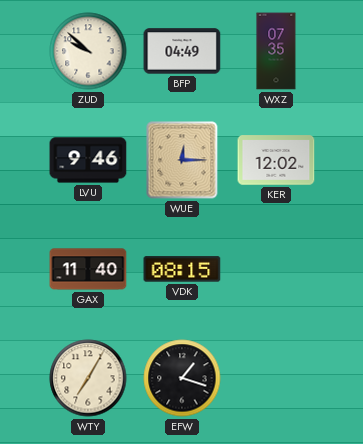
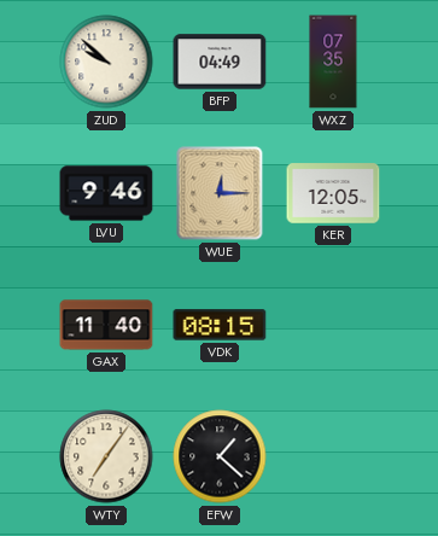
KER: 12:02 -> 12:05 (333, 193)
WTY: 7:05 -> 7:06 (106, 456)
EFW: 1:18 -> 1:22 (220, 456)
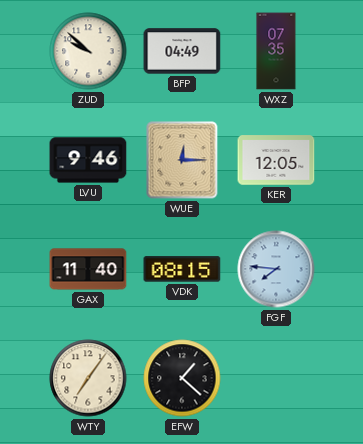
FGF: none -> 7:46 (276, 269)
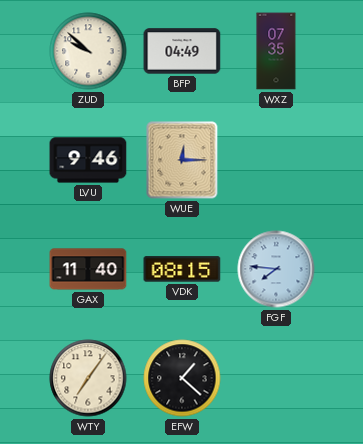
KER: 12:05 -> none (276, 160)
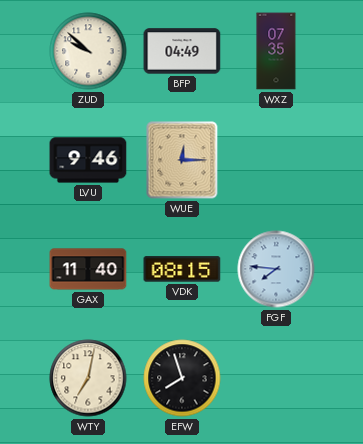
WTY: 7:06 -> 7:02 (88, 378)
EFW: 1:22 -> 7:57 (182, 378)
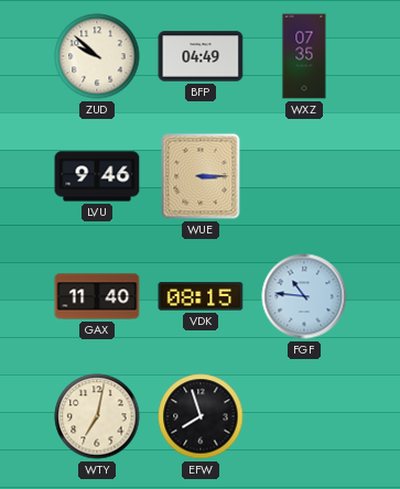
WUE: 12:15 -> 3:15 (201, 176)
FGF: 7:46 -> 10:46 (304, 296)
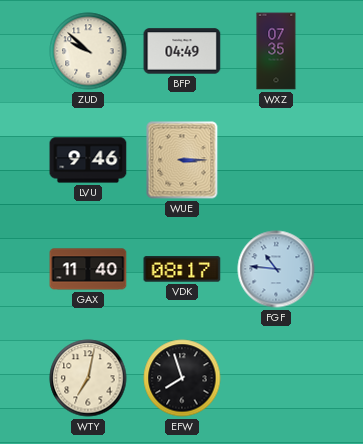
VDK: 08:15 -> 08:17 (182, 269)
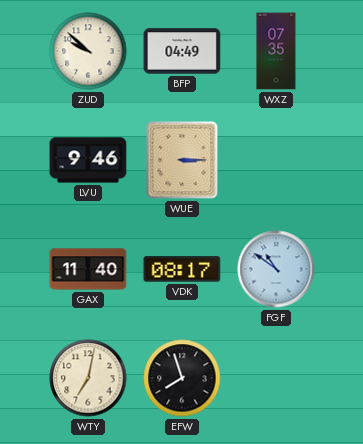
FGF: 10:46 -> 10:51 (276, 269)
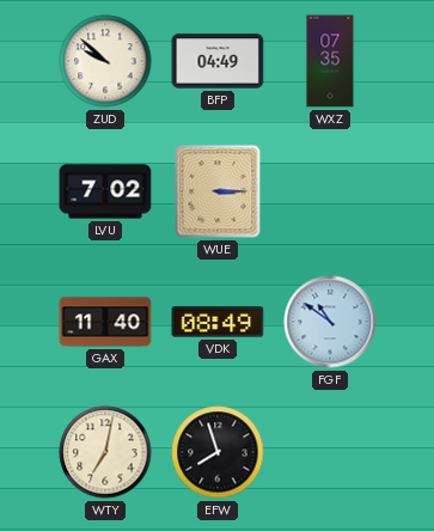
LVU: 9:46 -> 7:02 (105, 191)
VDK: 08:17 -> 08:49 (218, 322)
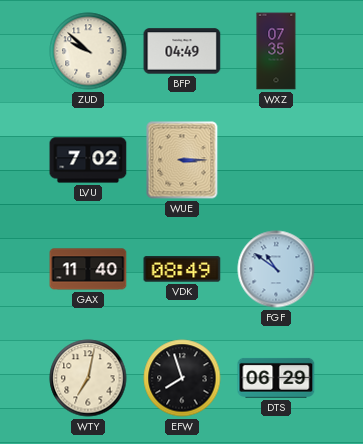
DTS: none -> 06:29 (276, 378)
